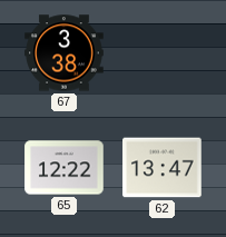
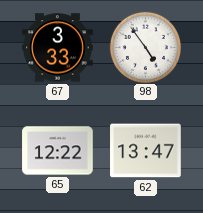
67: 3:38 -> 3:33 (58, 48)
98: none -> 4:54 (145, 47)
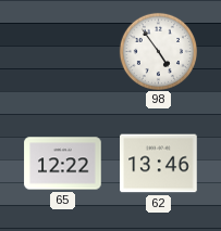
67: 3:33 -> none (58, 48)
62: 13:47 -> 13:46 (159, 164)
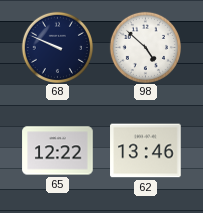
68: none -> 9:49 (57, 47)
98: 4:54 -> 4:52 (145, 47)
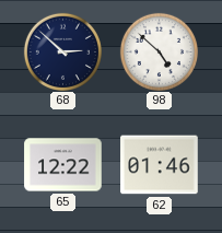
68: 9:49 -> 2:52 (62, 51)
62: 13:46 -> 01:46 (160, 165)
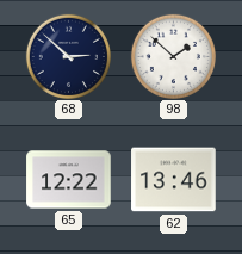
98: 4:52 -> 1:52 (173, 56)
62: 01:46 -> 13:46 (174, 180)
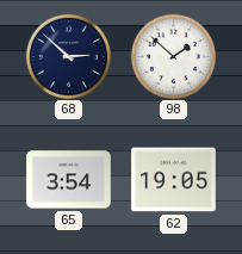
65: 12:22 -> 3:54 (69, 180)
62: 13:46 -> 19:05 (174, 180)
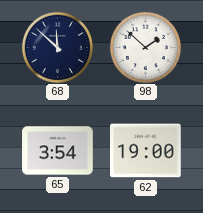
68: 2:52 -> 11:52 (57, 47)
62: 19:05 -> 19:00 (146, 151)
